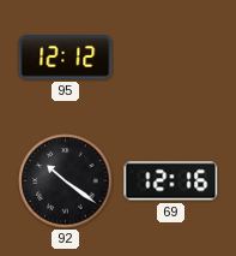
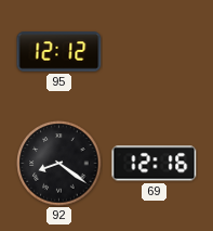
92: 10:21 -> 8:21 (59, 164)
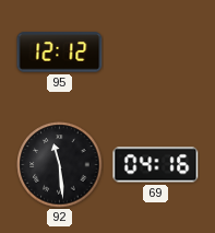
92: 8:21 -> 11:29 (60, 165)
69: 12:16 -> 04:16 (156, 165)
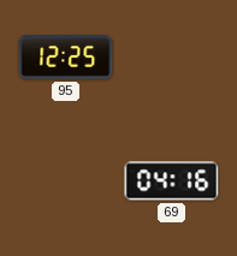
95: 12:12 -> 12:25 (66, 58)
92: 11:29 -> none (60, 165)
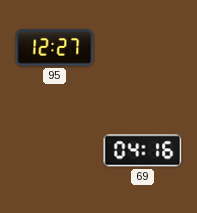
95: 12:25 -> 12:27 (55, 48)
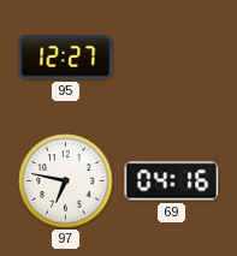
97: none -> 6:47 (66, 181)
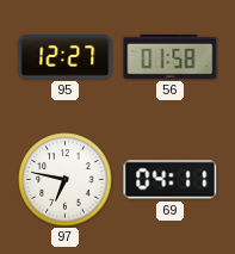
56: none -> 01:58 (171, 56)
69: 04:16 -> 04:11 (171, 180)
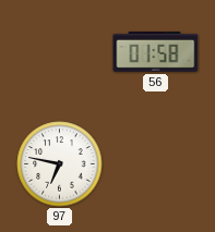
95: 12:27 -> none (66, 57)
69: 04:11 -> none (171, 180)
